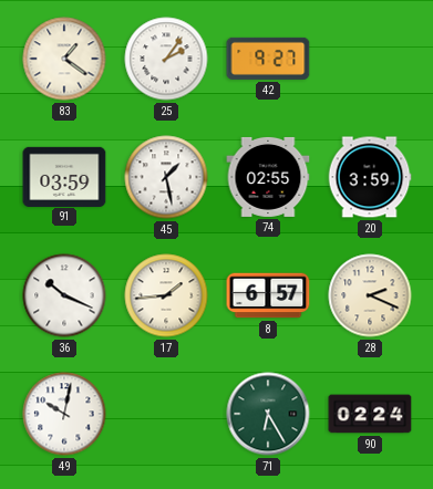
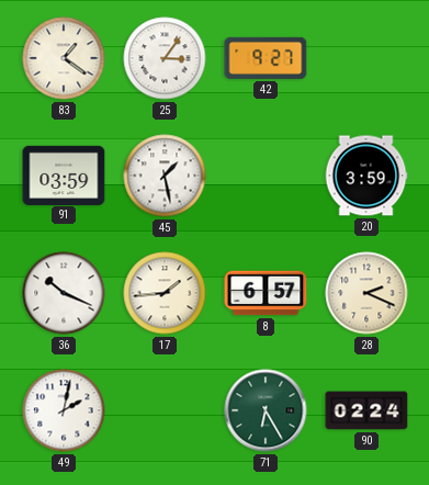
25: 2:06 -> 3:06 (165, 58)
74: 02:55 -> none (268, 177)
49: 10:02 -> 2:02 (64, 410)
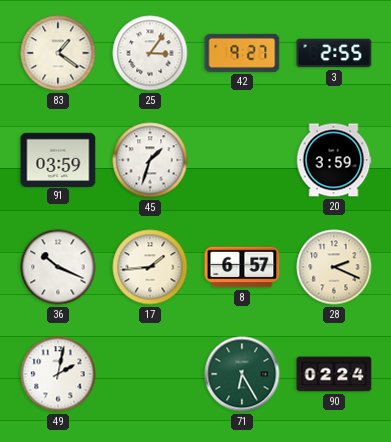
3: none -> 2:55 (334, 53)
45: 1:28 -> 1:33 (150, 160)
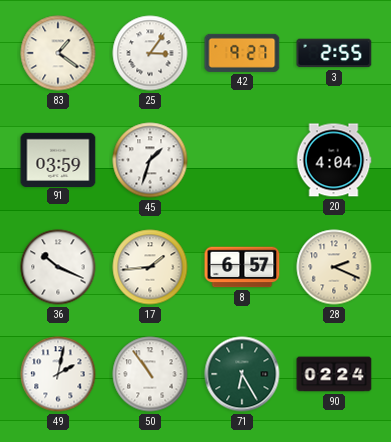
20: 3:59 -> 4:04 (334, 160)
50: none -> 10:54 (150, 374)
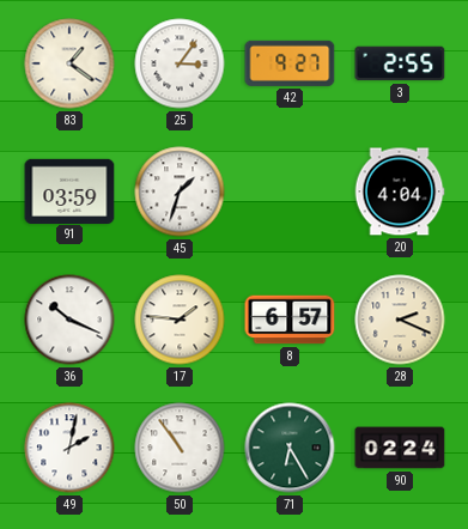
17: 1:44 -> 1:46 (180, 320)
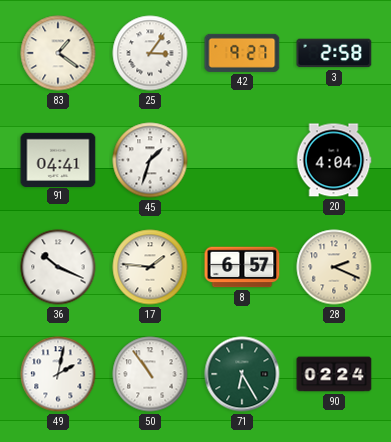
3: 2:55 -> 2:58 (334, 53)
91: 03:59 -> 04:41 (58, 159)
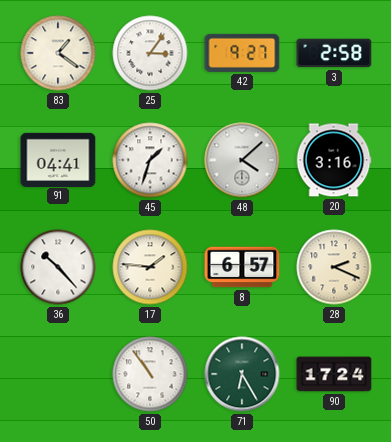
48: none -> 4:08 (242, 160)
20: 4:04 -> 3:16 (334, 160)
36: 10:19 -> 10:23 (58, 267)
49: 2:02 -> none (58, 374)
90: 02:24 -> 17:24 (334, 374)
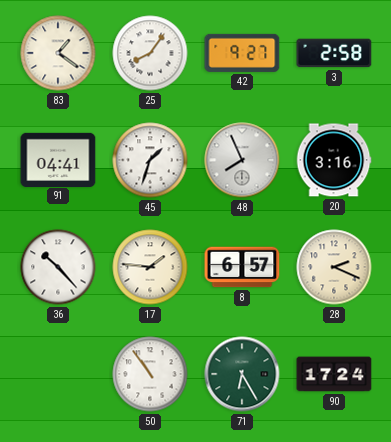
25: 3:06 -> 8:06 (150, 53)
48: 4:08 -> 7:56 (242, 160)
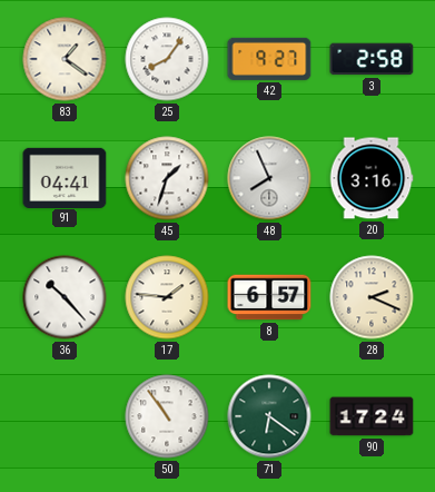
71: 6:25 -> 6:21 (269, 416)
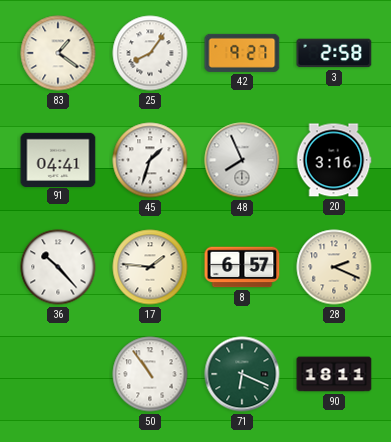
71: 6:21 -> 6:19 (242, 374)
90: 17:24 -> 18:11 (334, 374)
